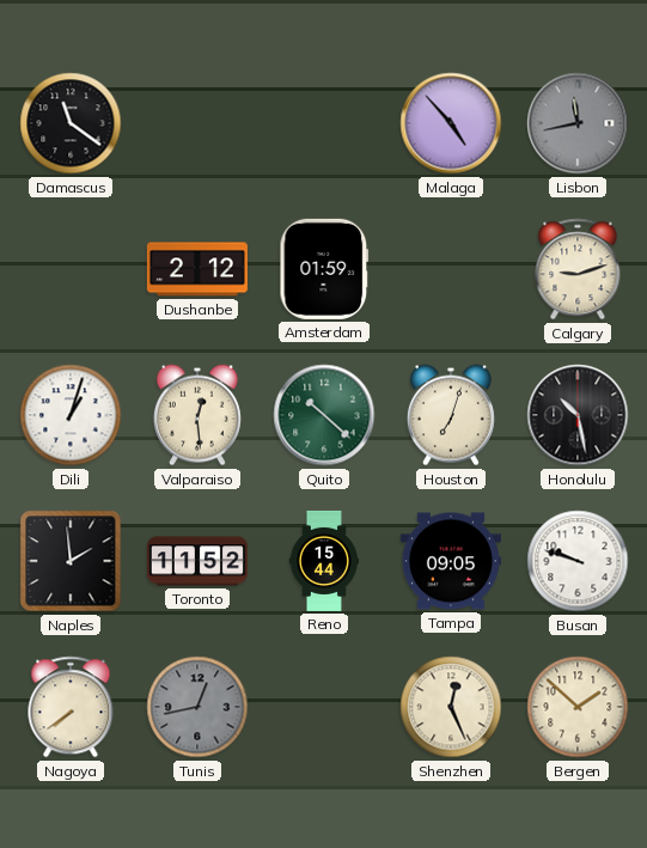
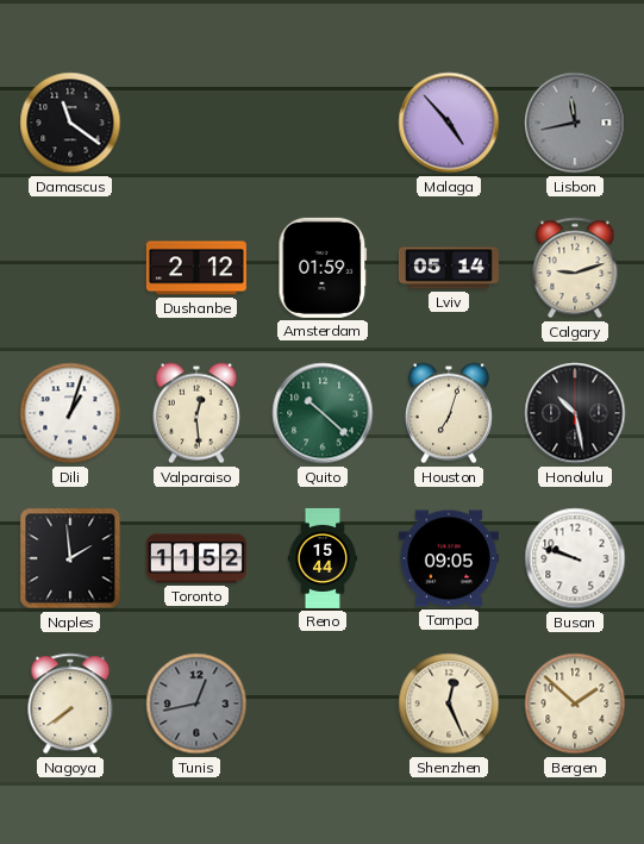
Lviv: none -> 05:14 (449, 268)
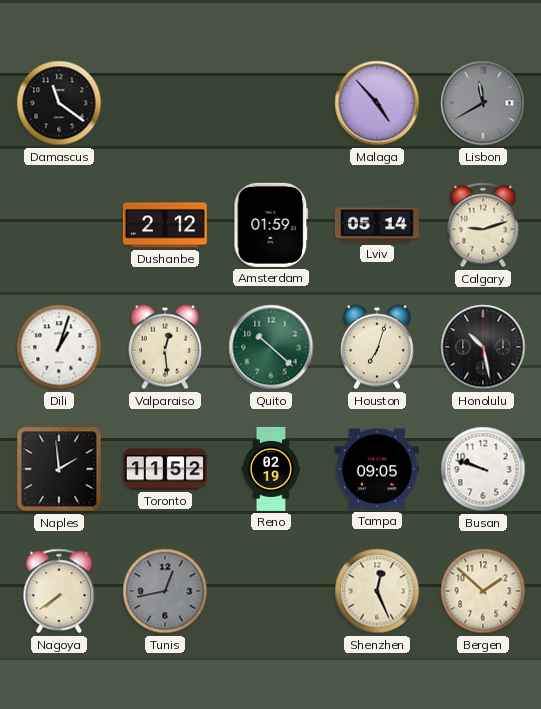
Lisbon: 11:43 -> 11:40 (483, 103)
Reno: 15:44 -> 02:19 (270, 469)
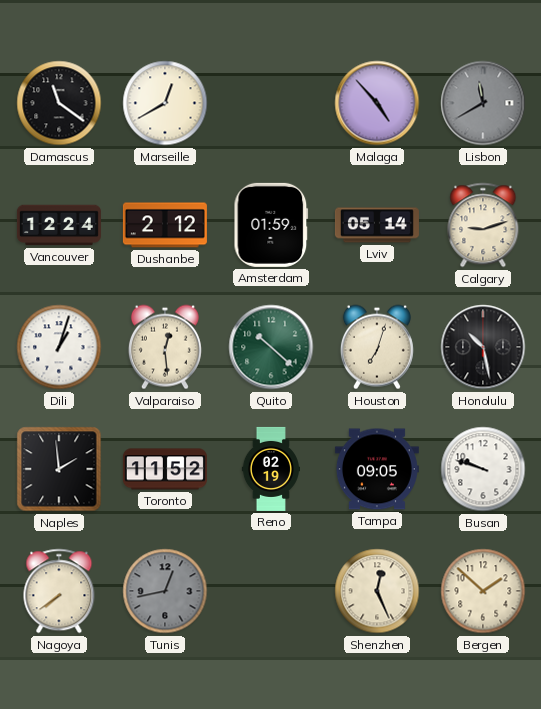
Marseille: none -> 12:40 (165, 103)
Vancouver: none -> 12:24 (59, 225)
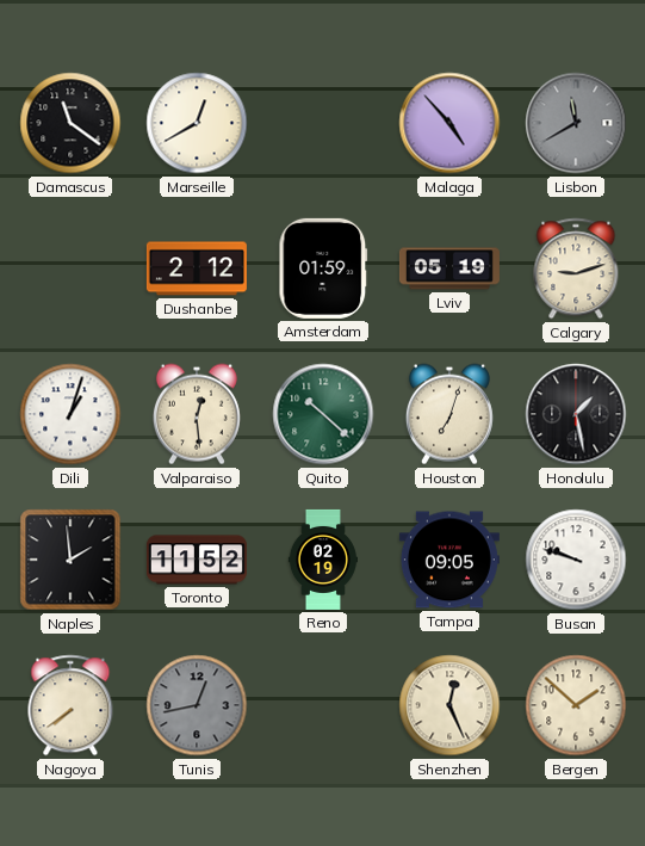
Vancouver: 12:24 -> none (59, 225)
Lviv: 05:14 -> 05:19 (449, 268)
Honolulu: 10:28 -> 1:28 (576, 414)
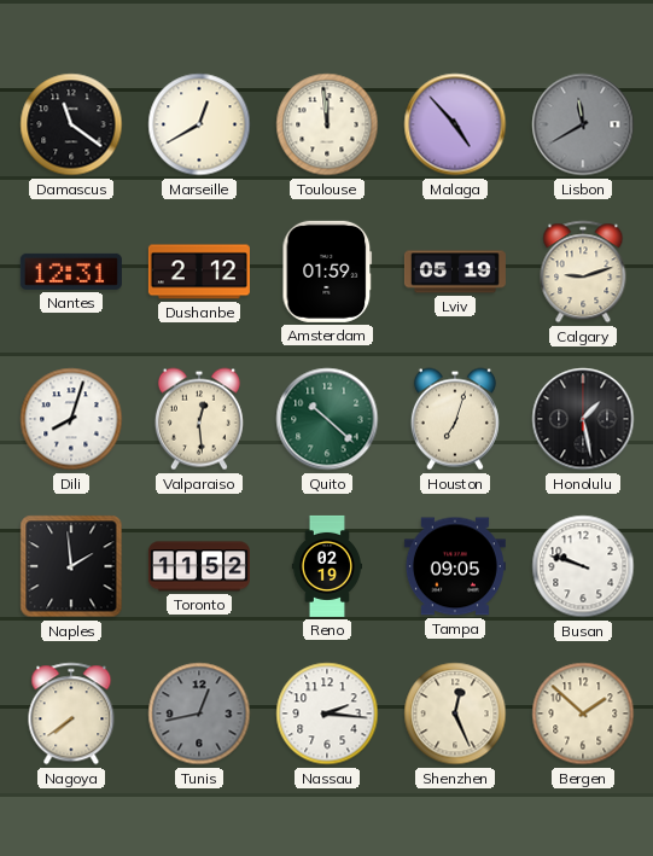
Toulouse: none -> 11:59 (327, 124)
Nantes: none -> 12:31 (71, 272)
Dili: 1:03 -> 8:03 (71, 419)
Nassau: none -> 2:16 (327, 714)
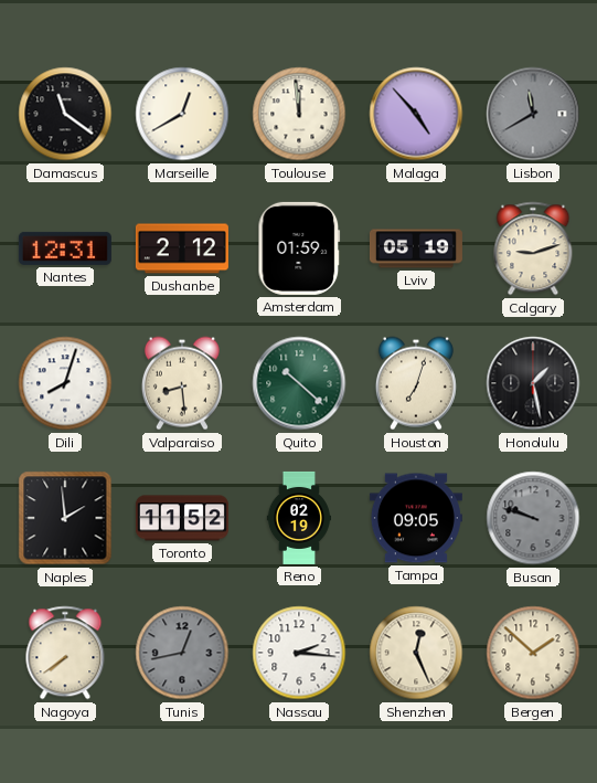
Valparaiso: 12:29 -> 8:29 (182, 383)
Busan dial: white -> grey (533, 518)
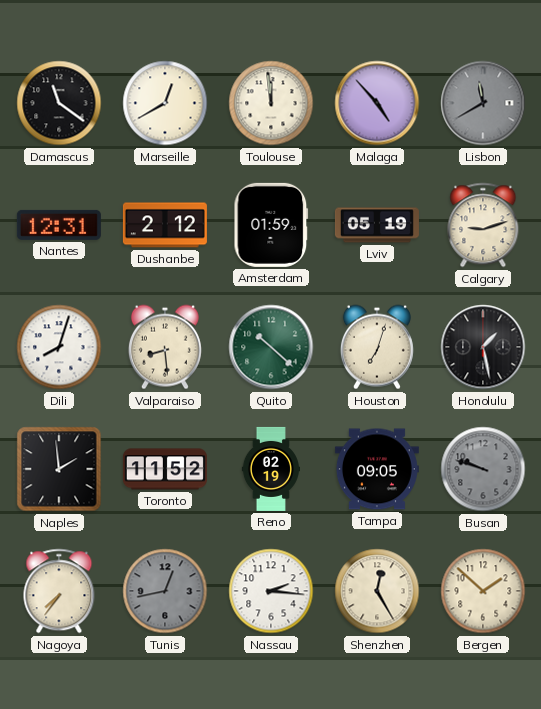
Nagoya: 7:39 -> 7:36 (59, 591)
Shenzhen: 12:26 -> 12:25 (377, 591)
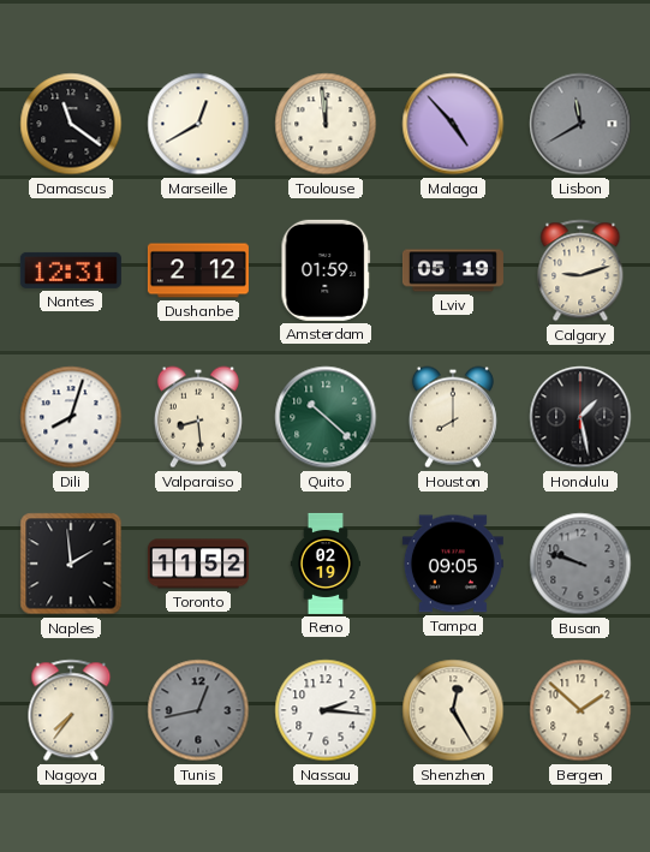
Houston: 7:03 -> 8:00 (453, 417)
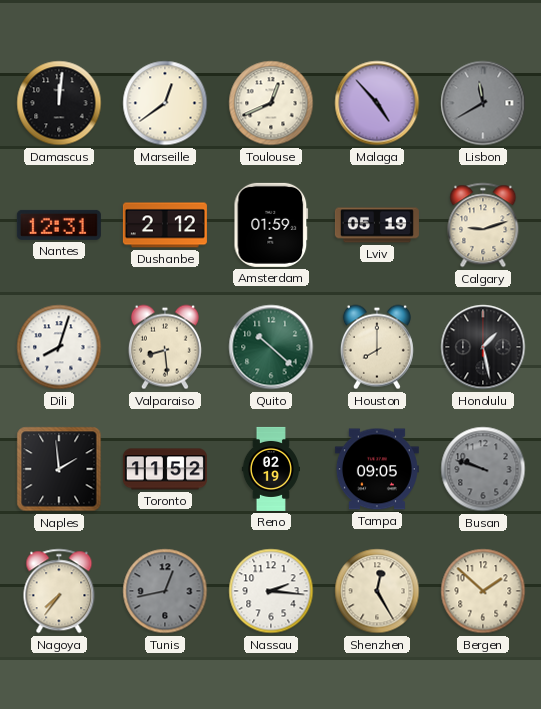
Damascus: 11:21 -> 12:01 (59, 103)
Marseille: 12:40 -> 12:39 (165, 103)
Toulouse: 11:59 -> 12:41 (271, 103)
